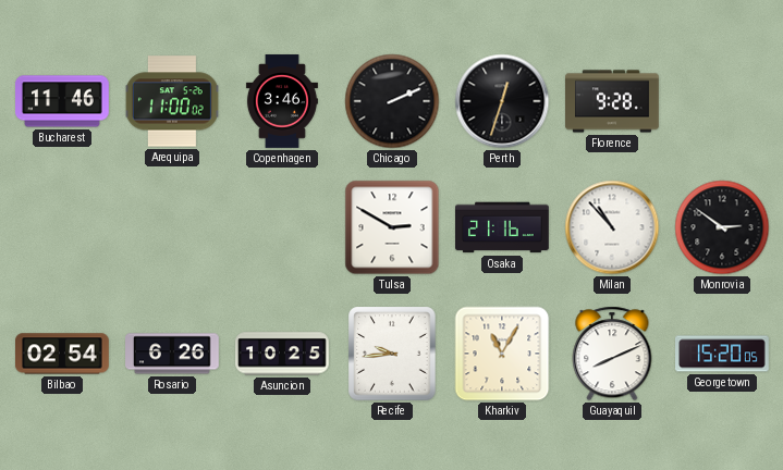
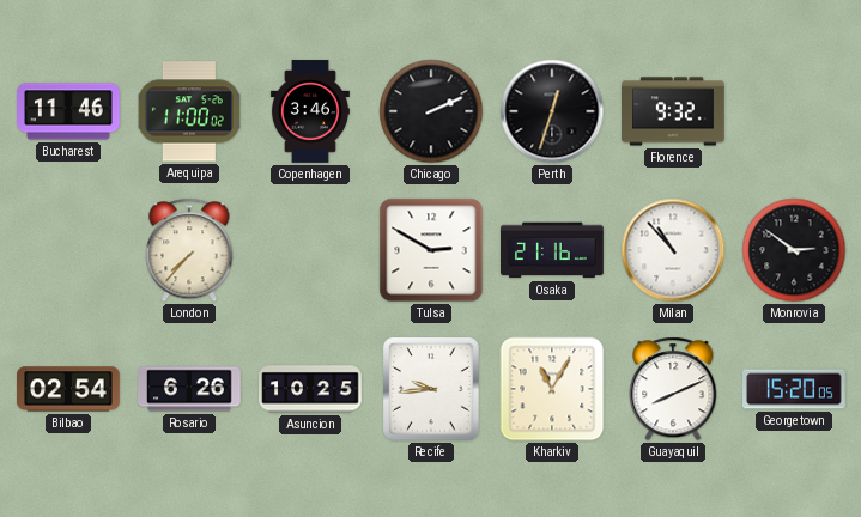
Florence: 9:28 -> 9:32 (674, 111)
London: none -> 7:37 (189, 250)
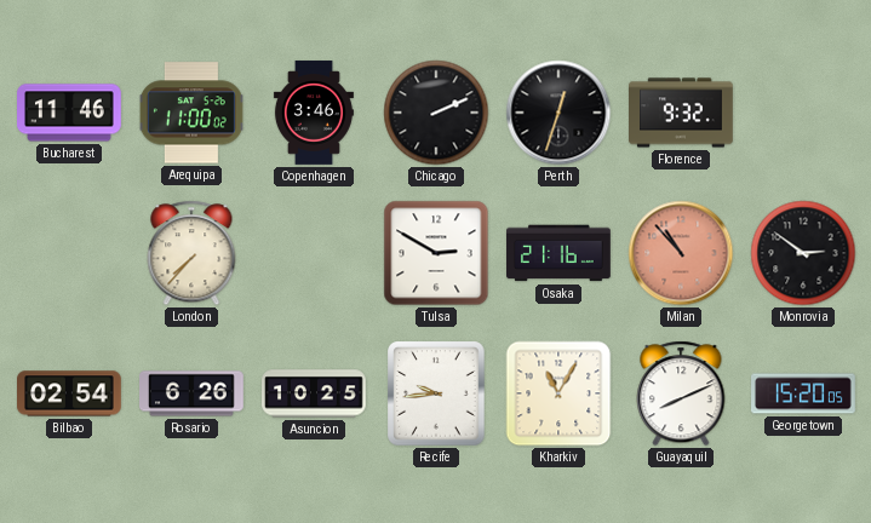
Milan dial: white -> salmon (681, 253)
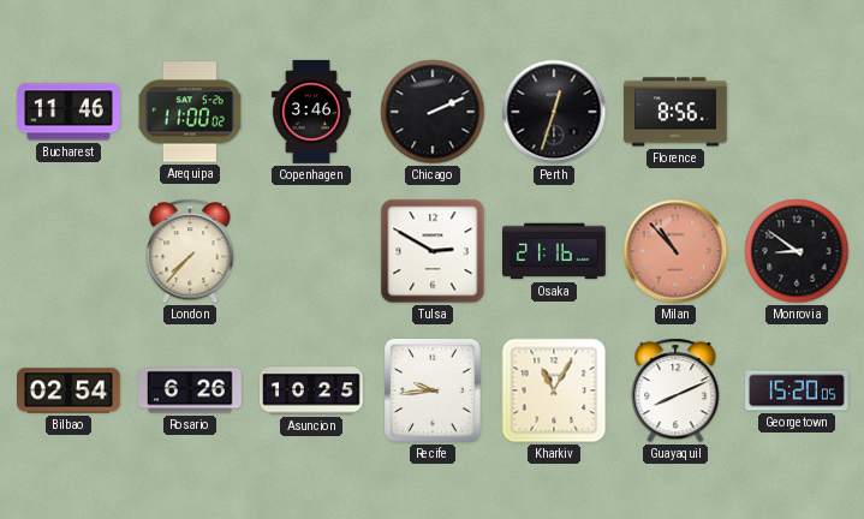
Florence: 9:32 -> 8:56 (677, 112)
Monrovia: 2:51 -> 8:51 (797, 251)
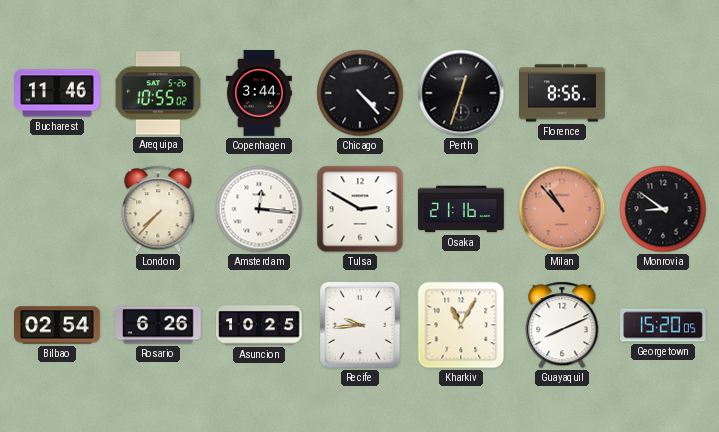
Arequipa: 11:00 -> 10:55 (158, 93)
Copenhagen: 3:46 -> 3:44 (259, 93)
Chicago: 2:11 -> 4:23 (360, 93)
Amsterdam: none -> 12:16 (259, 209)
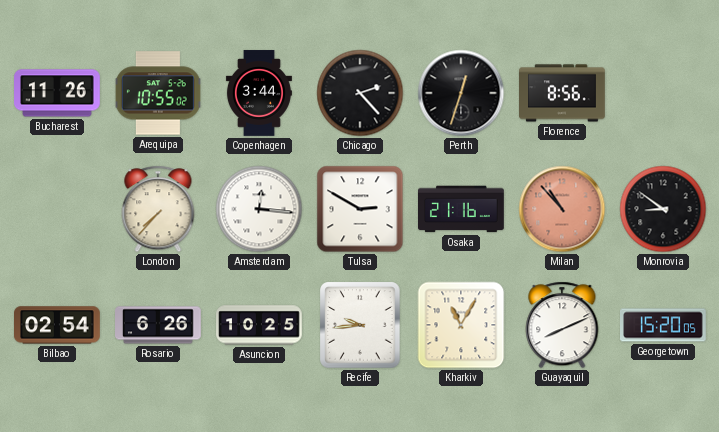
Bucharest: 11:46 -> 11:26 (58, 93)
Chicago: 4:23 -> 2:23 (360, 93)
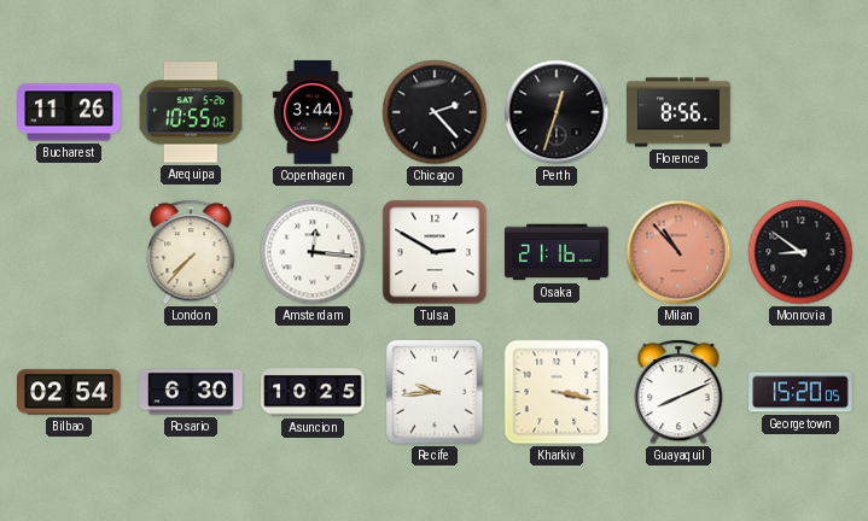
Rosario: 6:26 -> 6:30 (192, 392)
Kharkiv: 11:05 -> 3:17 (557, 392)
